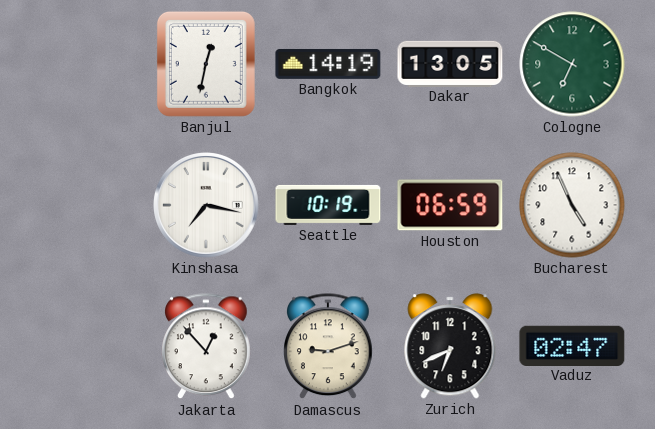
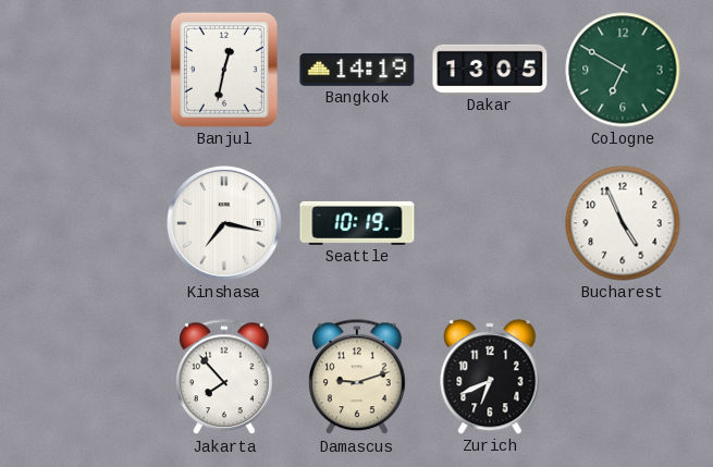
Houston: 06:59 -> none (450, 205)
Jakarta: 12:53 -> 7:53 (225, 378)
Vaduz: 02:47 -> none (572, 345)
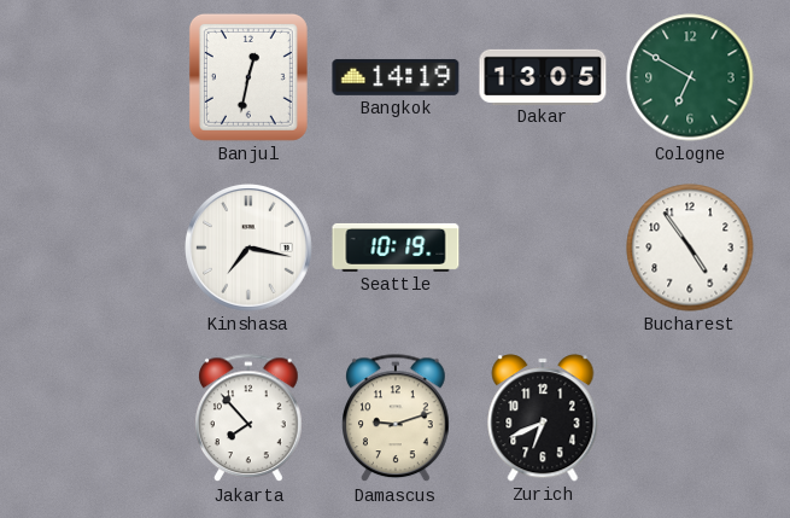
Bucharest: 4:56 -> 4:54 (690, 248)
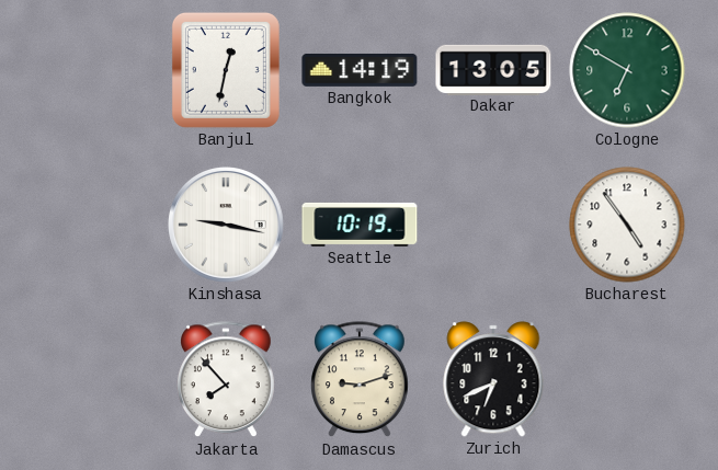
Kinshasa: 7:17 -> 9:17 (227, 226)
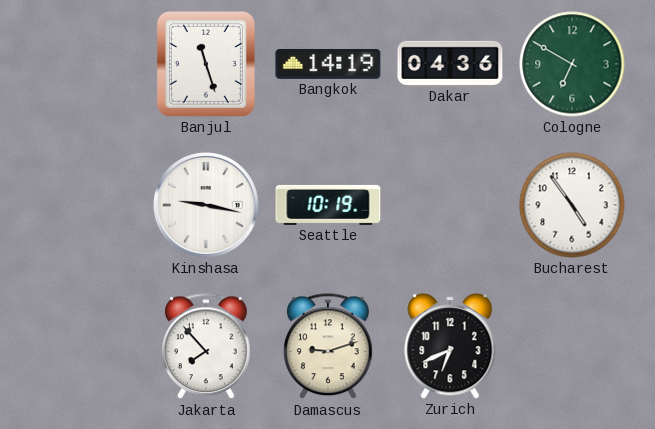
Banjul: 12:32 -> 11:27 (206, 64)
Dakar: 13:05 -> 04:36 (450, 63)
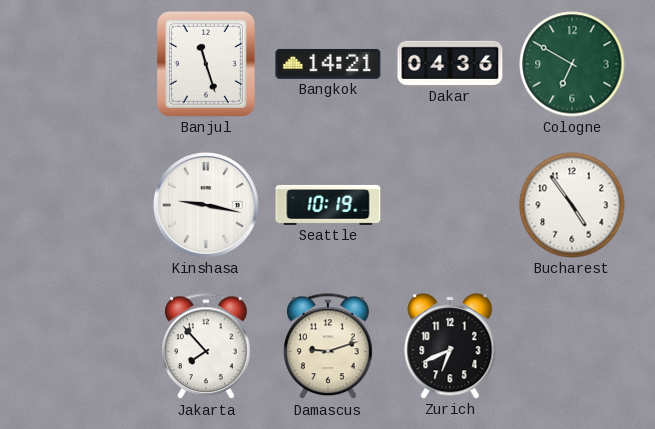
Bangkok: 14:19 -> 14:21 (328, 64)
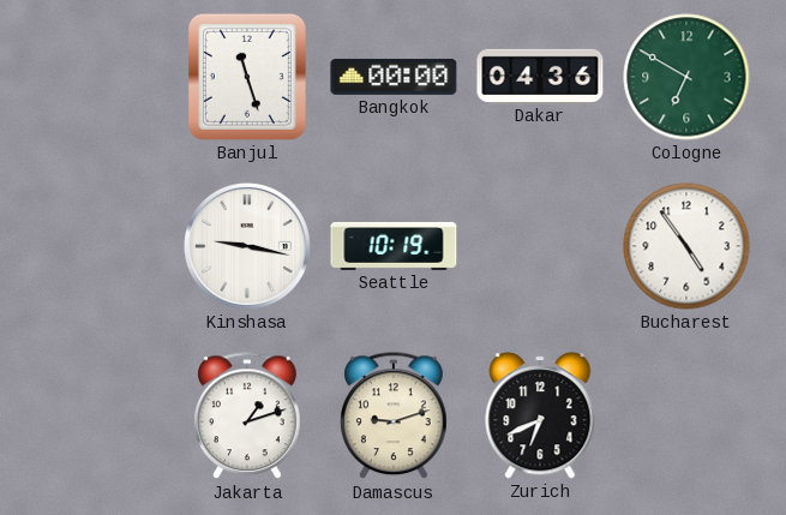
Bangkok: 14:21 -> 00:00 (394, 77)
Jakarta: 7:53 -> 1:12 (248, 417)
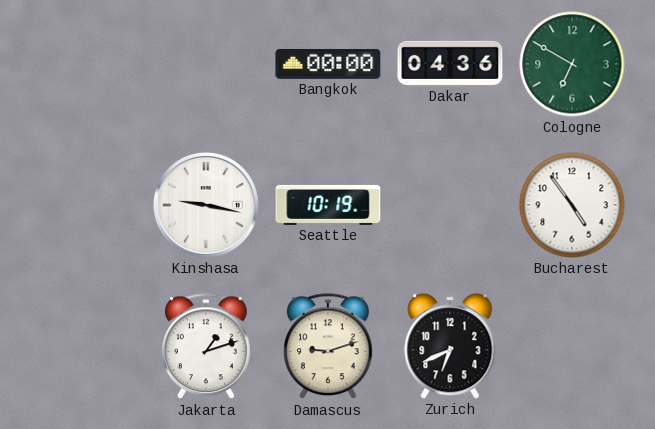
Banjul: 11:27 -> none (247, 77)
